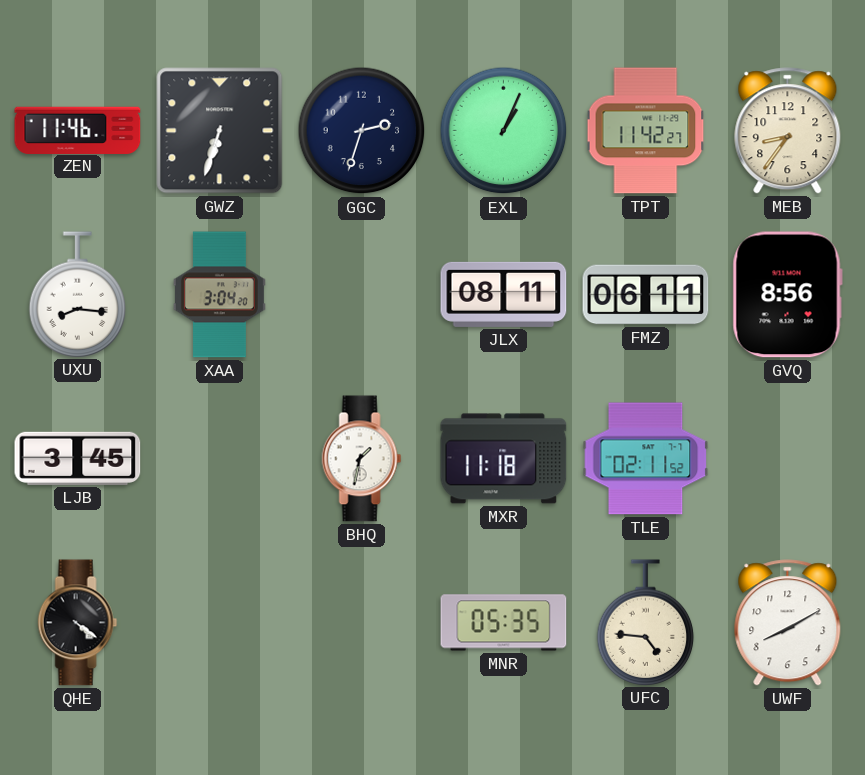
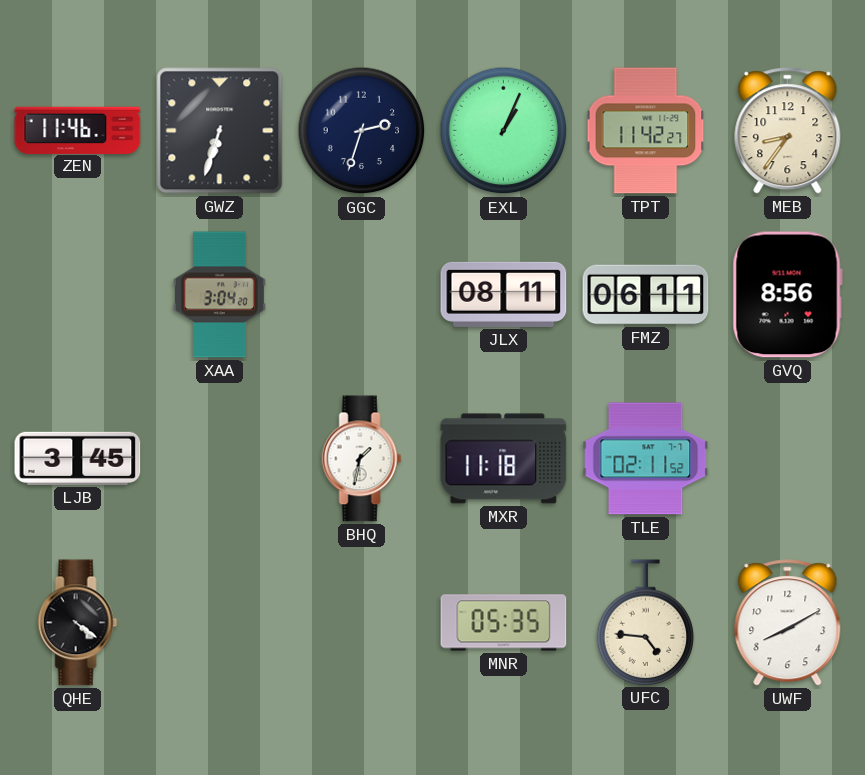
UXU: 8:16 -> none (78, 294)
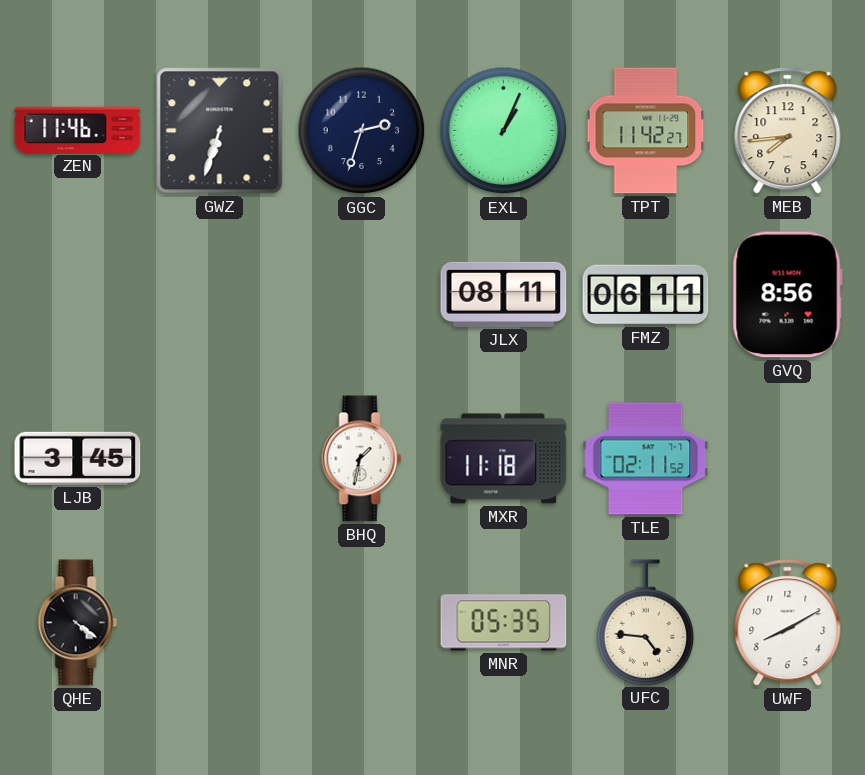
MEB: 8:36 -> 7:44 (788, 131)
XAA: 3:04 -> none (219, 295)
